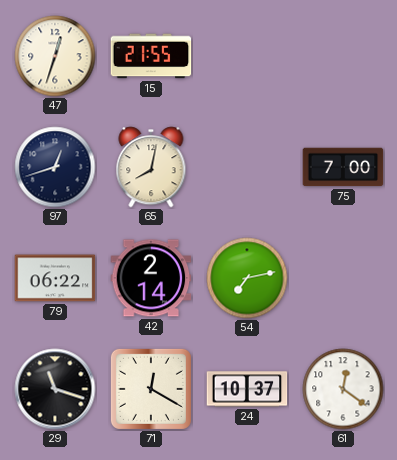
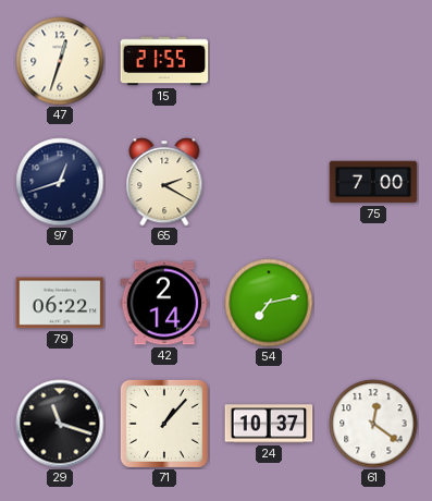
65: 8:02 -> 2:20 (164, 182)
71: 12:20 -> 1:07 (164, 424)
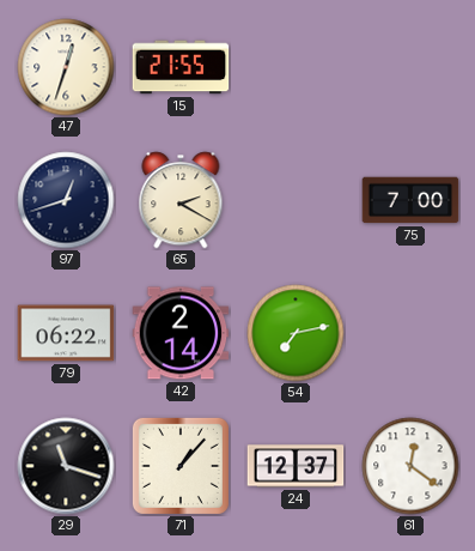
24: 10:37 -> 12:37 (296, 466)
